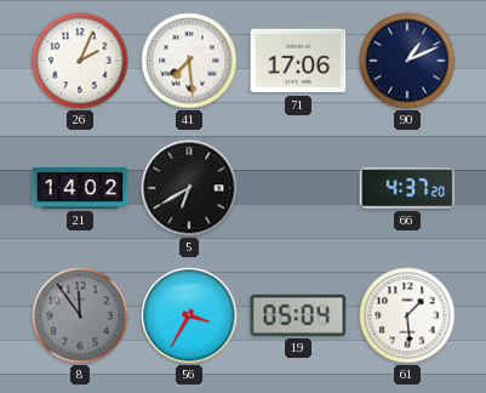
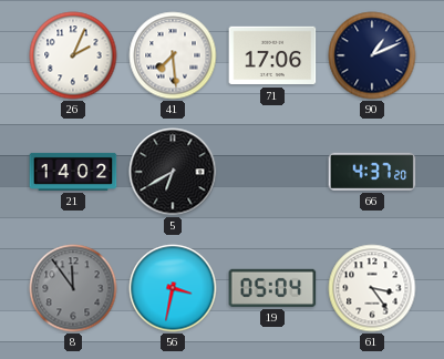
56: 3:35 -> 3:32 (173, 288)
61: 1:29 -> 3:24 (372, 288)
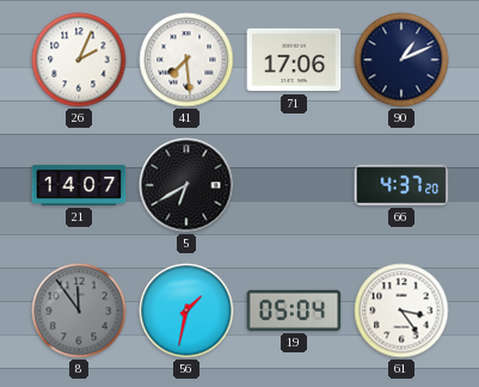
21: 14:02 -> 14:07 (79, 185)
56: 3:32 -> 1:32 (186, 311)
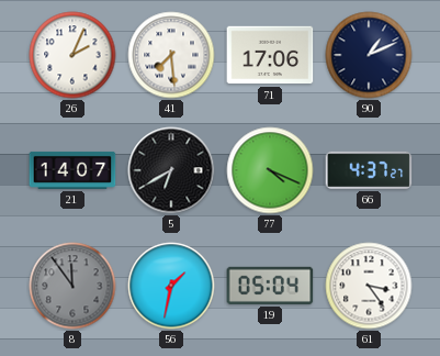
77: none -> 4:19 (270, 170)
66: 4:37:20 -> 4:37:27 (369, 170)
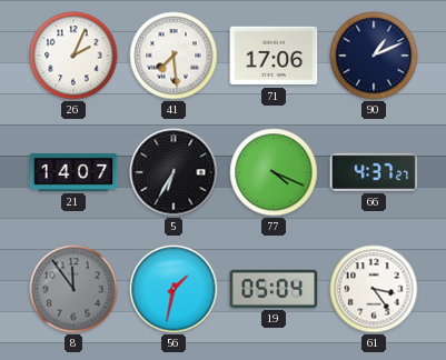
5: 6:40 -> 6:35 (174, 172)
